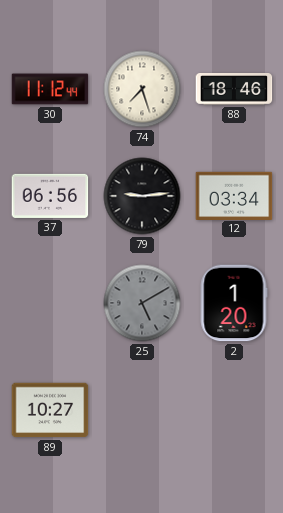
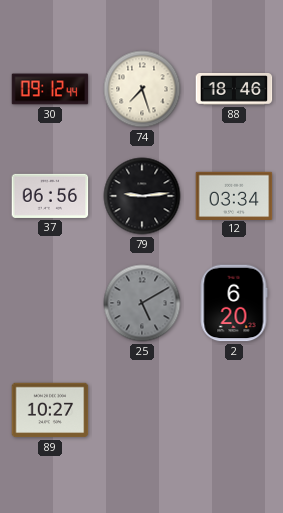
30: 11:12 -> 09:12 (50, 89)
2: 1:20 -> 6:20 (234, 303)
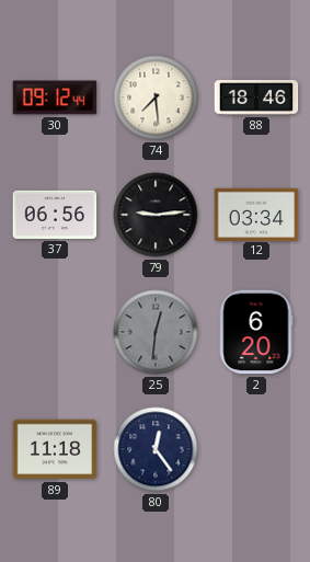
74: 7:27 -> 7:29 (156, 98)
25: 5:10 -> 12:31 (156, 332)
89: 10:27 -> 11:18 (55, 449)
80: none -> 12:24 (156, 449)
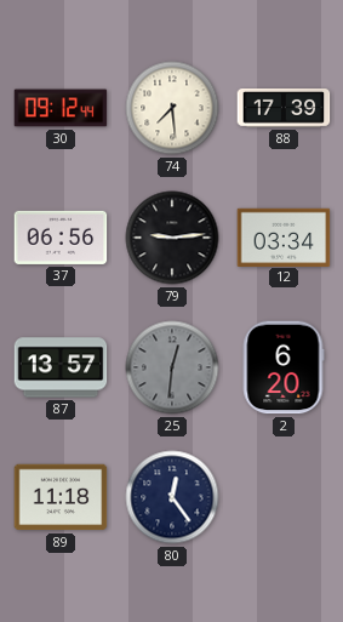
88: 18:46 -> 17:39 (284, 109)
87: none -> 13:57 (61, 367)
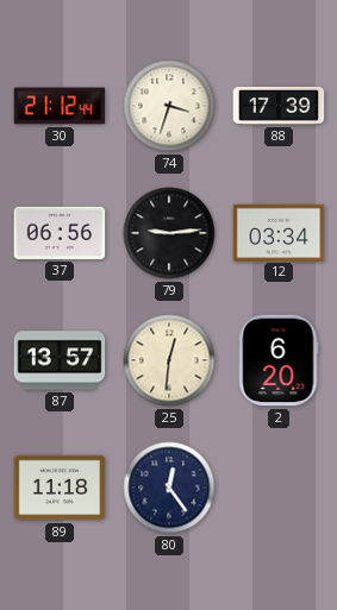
30: 09:12 -> 21:12 (60, 106)
74: 7:29 -> 3:33 (169, 106)
25 dial: grey -> cream (169, 360)
